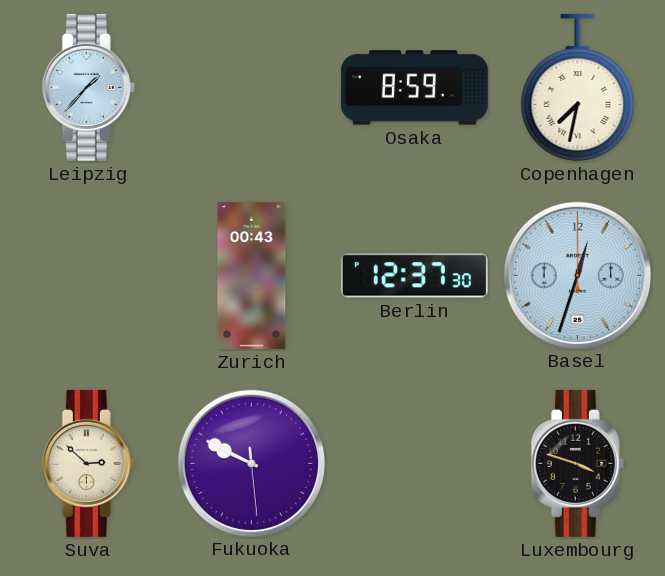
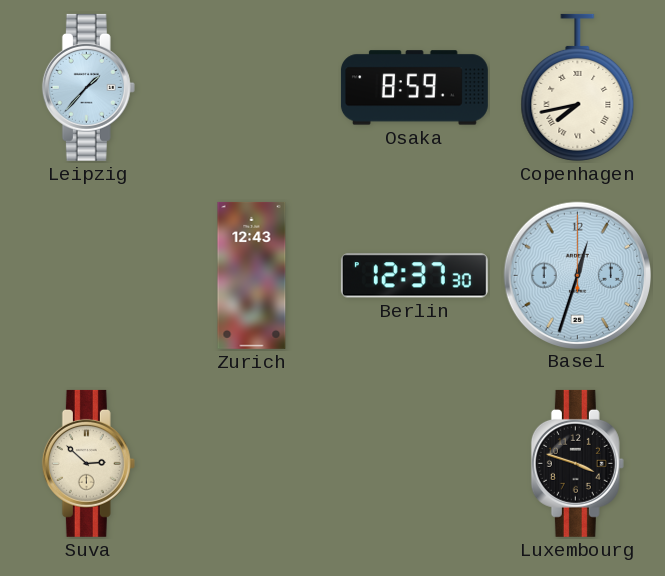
Copenhagen: 7:32 -> 7:43 (578, 87)
Zurich: 00:43 -> 12:43 (252, 275)
Fukuoka: 9:49 -> none (251, 463)
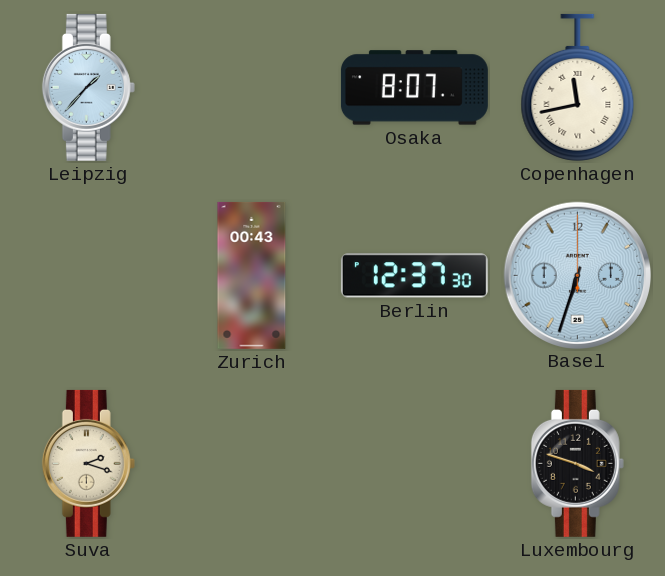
Osaka: 8:59 -> 8:07 (414, 88)
Copenhagen: 7:43 -> 11:43 (578, 87)
Zurich: 12:43 -> 00:43 (252, 275)
Basel: 12:33 -> 6:33 (577, 275)
Suva: 2:52 -> 2:18 (88, 463)
